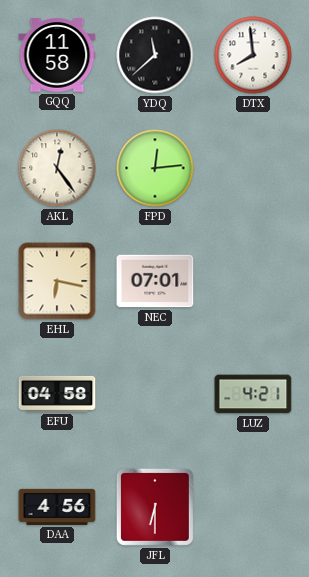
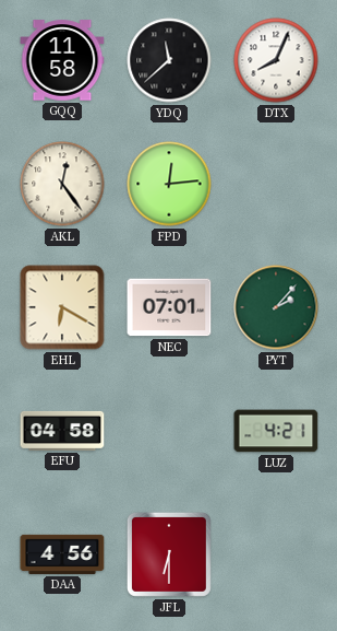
DTX: 7:59 -> 8:04 (276, 60)
EHL: 6:17 -> 6:20 (62, 307)
PYT: none -> 2:07 (276, 307)
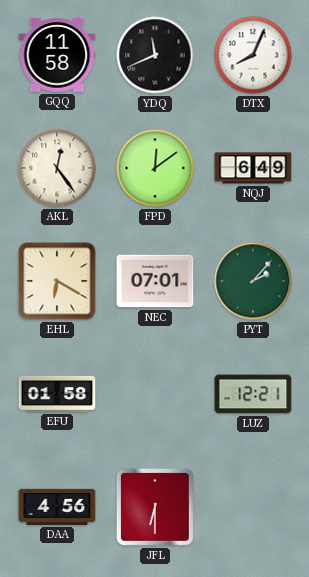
YDQ: 11:38 -> 11:41 (155, 55)
FPD: 12:14 -> 12:09 (155, 168)
NQJ: none -> 6:49 (253, 168)
EFU: 04:58 -> 01:58 (57, 394)
LUZ: 4:21 -> 12:21 (253, 394)
